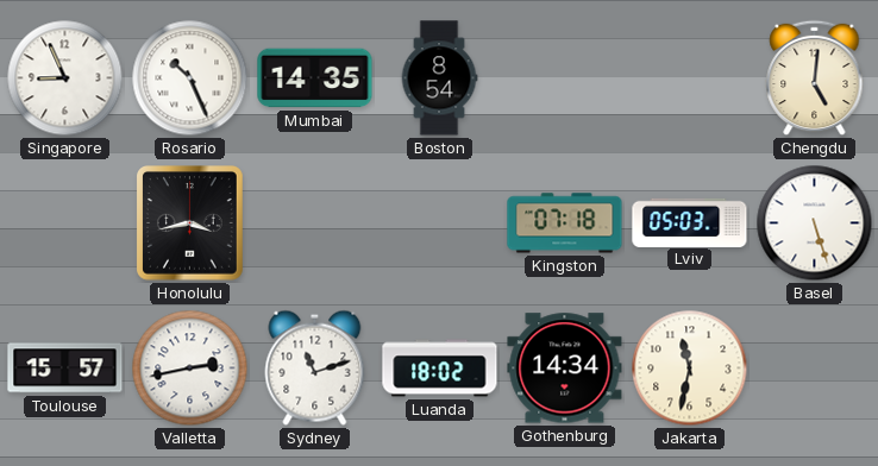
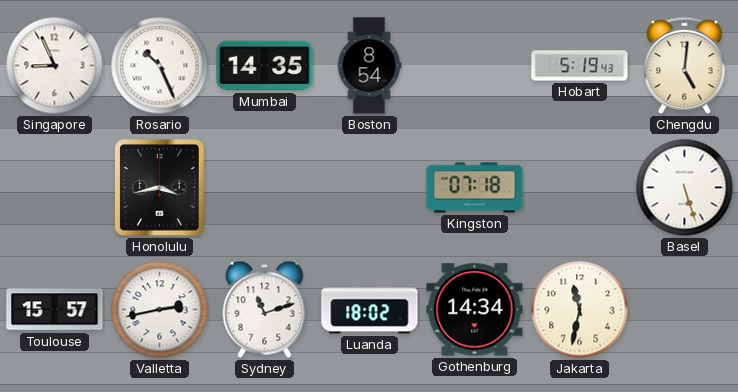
Hobart: none -> 5:19 (580, 66)
Lviv: 05:03 -> none (690, 222)
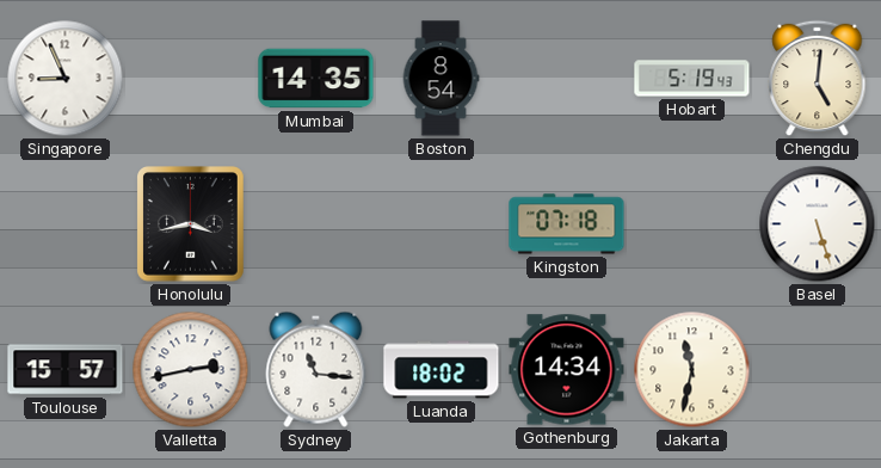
Rosario: 10:26 -> none (160, 66)
Sydney: 11:12 -> 11:16 (316, 369)
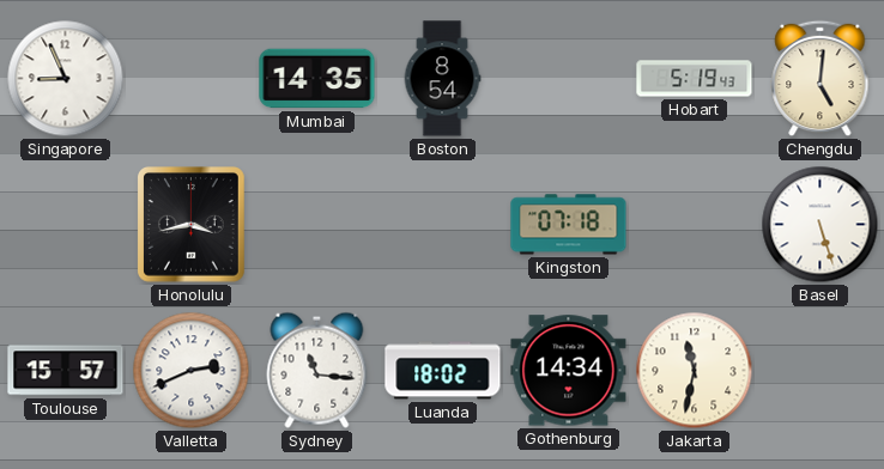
Valletta: 2:43 -> 2:41 (192, 371)
